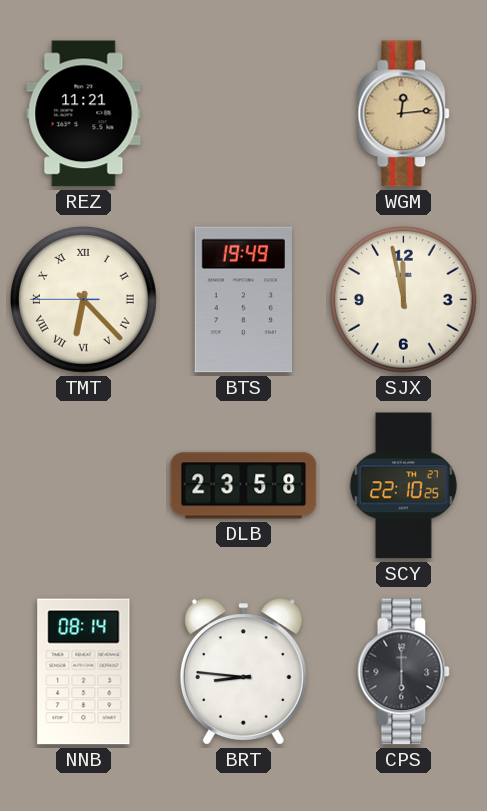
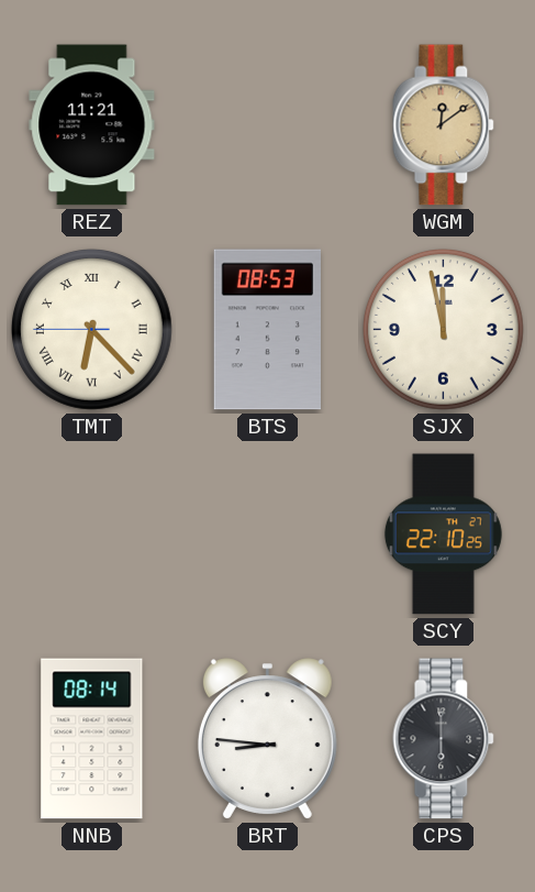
WGM: 12:14 -> 12:09 (444, 125)
BTS: 19:49 -> 08:53 (267, 330)
DLB: 23:58 -> none (244, 486)
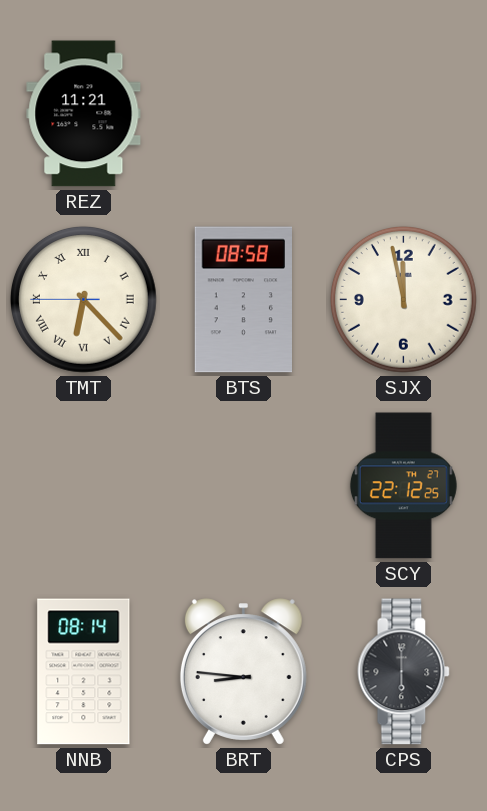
WGM: 12:09 -> none (444, 125)
BTS: 08:53 -> 08:58 (243, 300)
SCY: 22:10 -> 22:12 (403, 486)
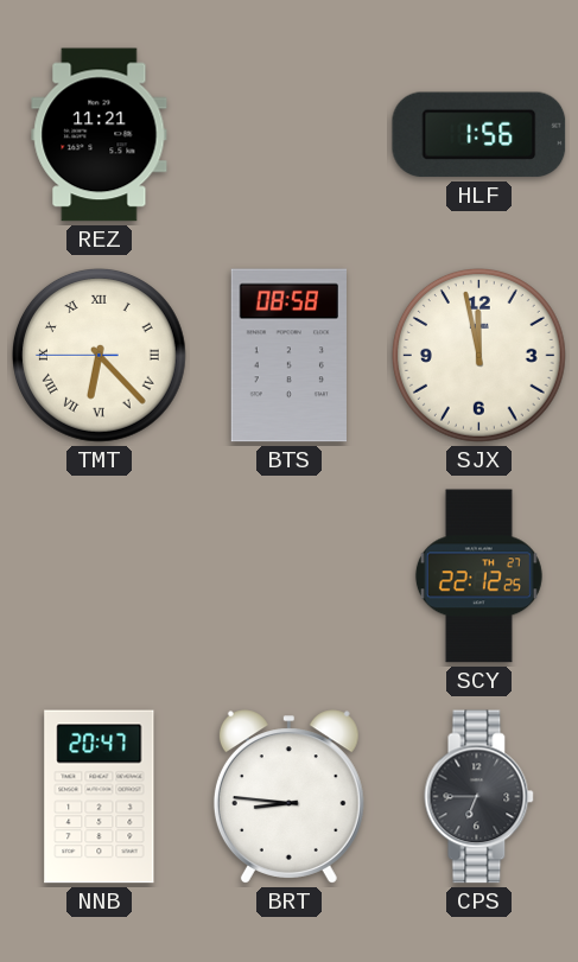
HLF: none -> 1:56 (479, 135)
NNB: 08:14 -> 20:47 (100, 797)
CPS: 6:00 -> 6:45 (479, 797)
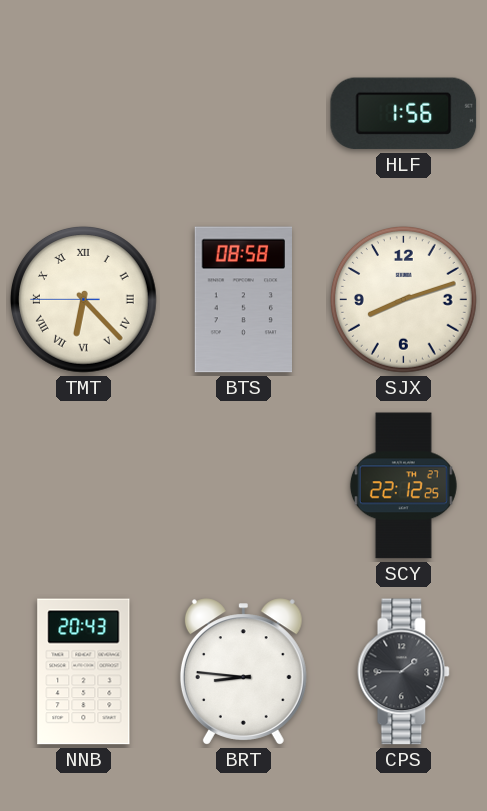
REZ: 11:21 -> none (100, 135)
SJX: 11:58 -> 8:12 (403, 299)
NNB: 20:47 -> 20:43 (84, 672)
CPS: 6:45 -> 1:45 (404, 672)
